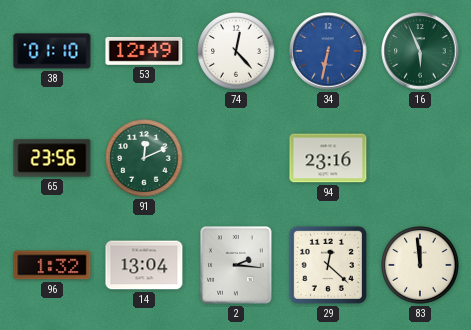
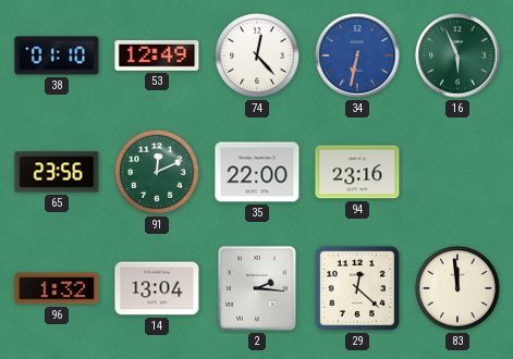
35: none -> 22:00 (257, 172)
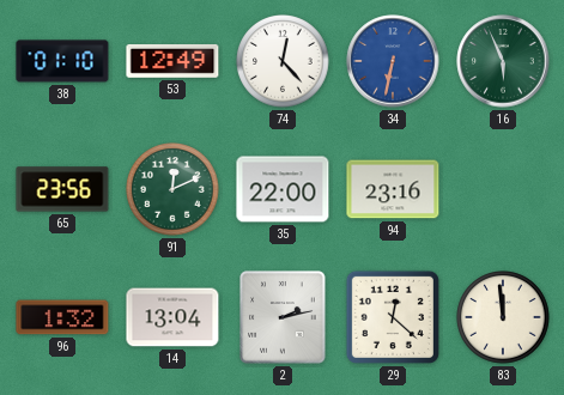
2: 2:16 -> 2:13 (283, 317)
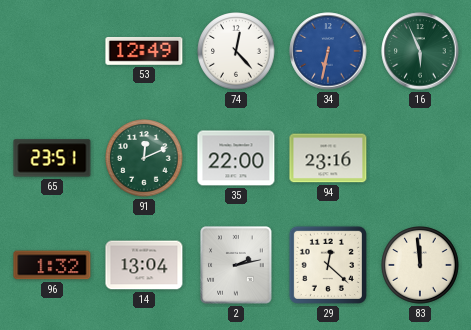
38: 01:10 -> none (62, 61)
65: 23:56 -> 23:51 (52, 158)
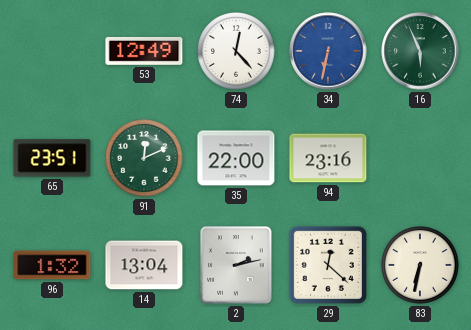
83: 11:59 -> 6:32 (420, 265)
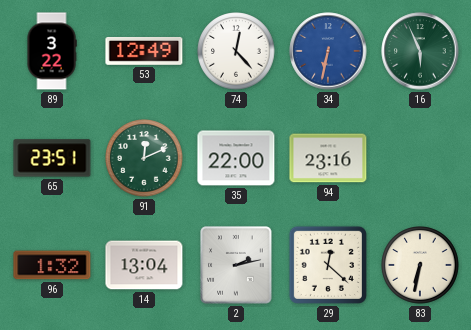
89: none -> 3:22 (52, 51)
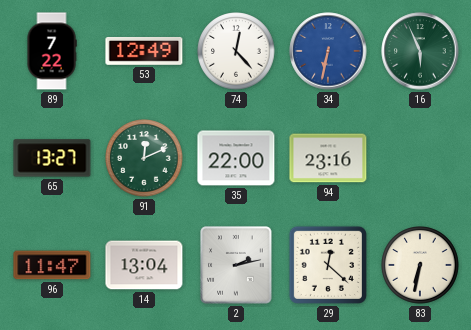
89: 3:22 -> 7:22 (52, 51)
65: 23:51 -> 13:27 (52, 158)
96: 1:32 -> 11:47 (52, 265)
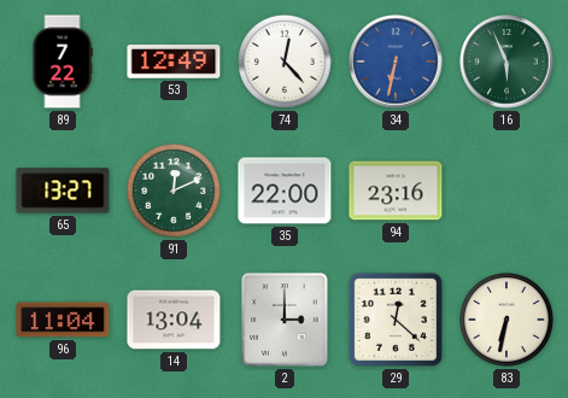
96: 11:47 -> 11:04 (63, 320)
2: 2:13 -> 3:00 (285, 320)
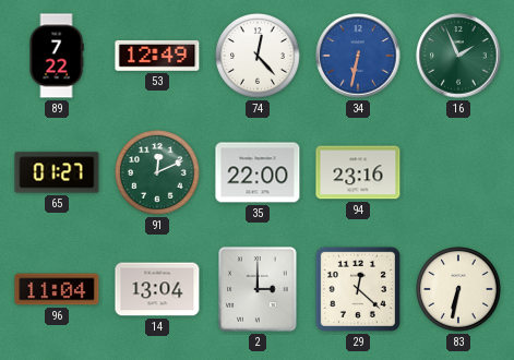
16: 5:56 -> 1:56 (458, 56)
65: 13:27 -> 01:27 (57, 172)
